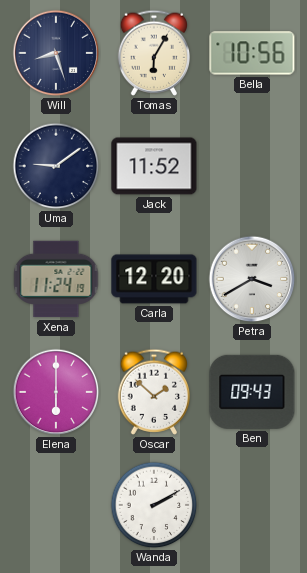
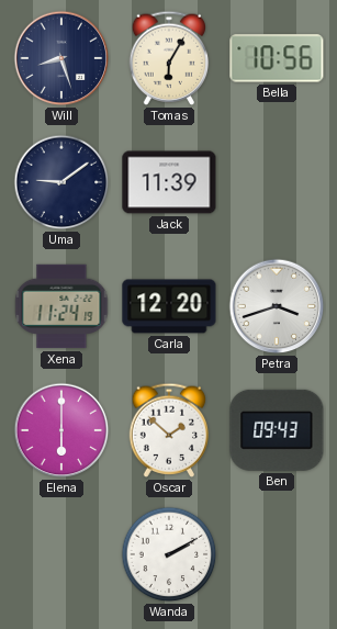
Jack: 11:52 -> 11:39 (169, 182)
Petra: 3:40 -> 3:42 (277, 306)
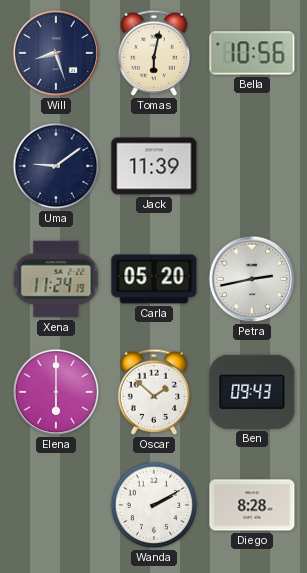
Tomas: 6:05 -> 6:02 (154, 53)
Carla: 12:20 -> 05:20 (154, 279)
Petra: 3:42 -> 2:43 (252, 279)
Diego: none -> 8:28 (252, 505)
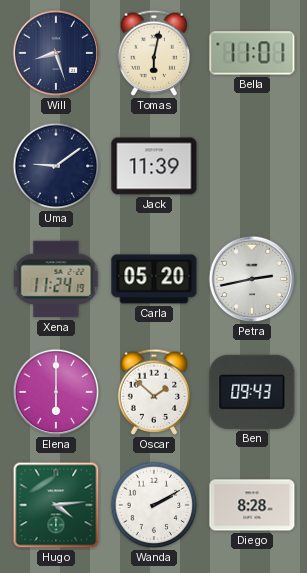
Bella: 10:56 -> 11:01 (252, 53)
Hugo: none -> 4:14 (56, 505)
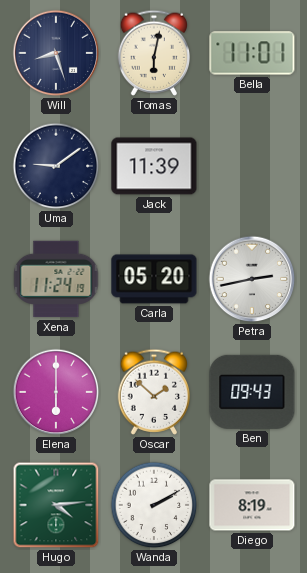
Diego: 8:28 -> 8:19 (252, 505)
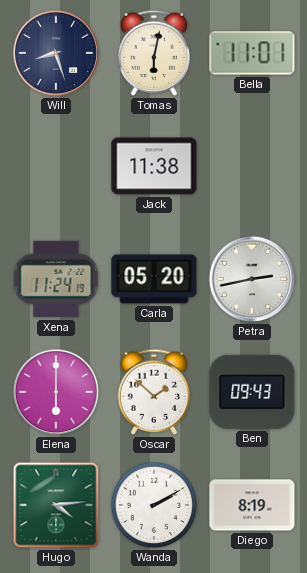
Uma: 9:09 -> none (56, 166)
Jack: 11:39 -> 11:38 (154, 166)
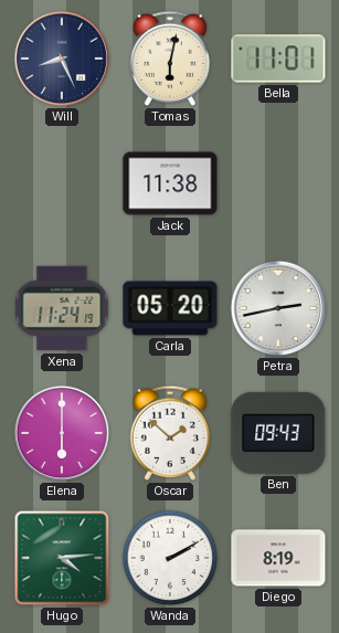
Will: 8:27 -> 8:26 (62, 59)
